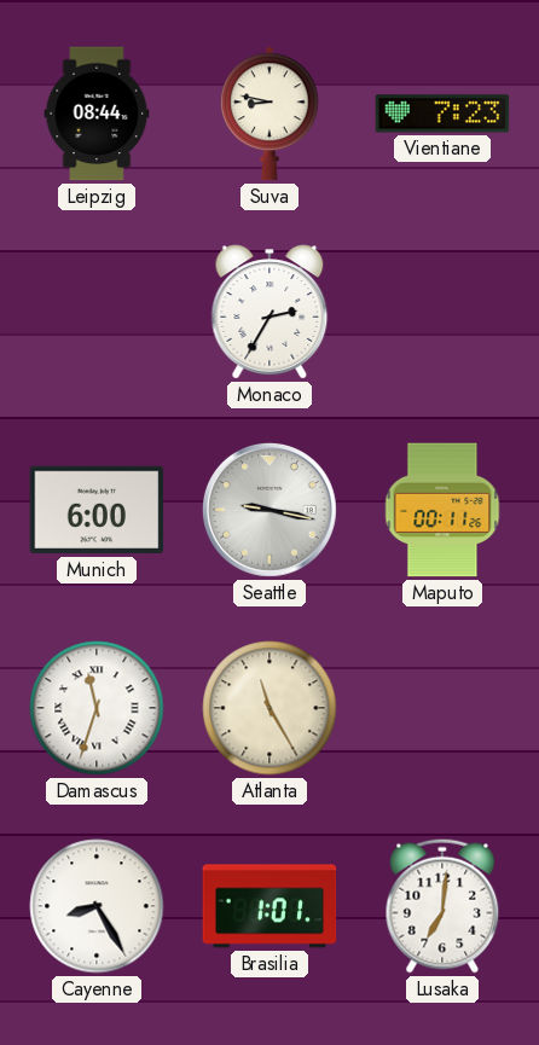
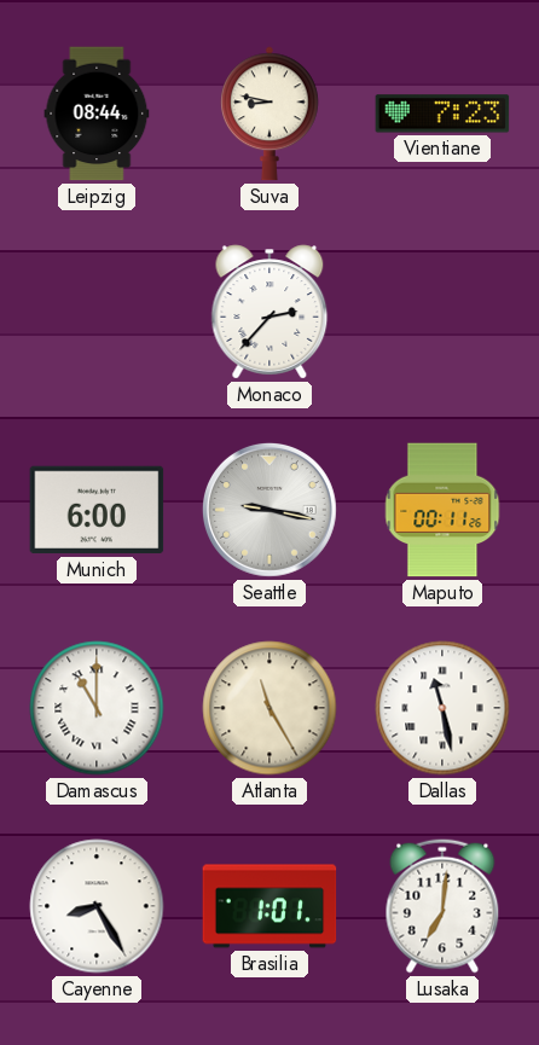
Monaco: 2:35 -> 2:37 (269, 312)
Damascus: 11:33 -> 11:00 (97, 708)
Dallas: none -> 11:28 (442, 708)
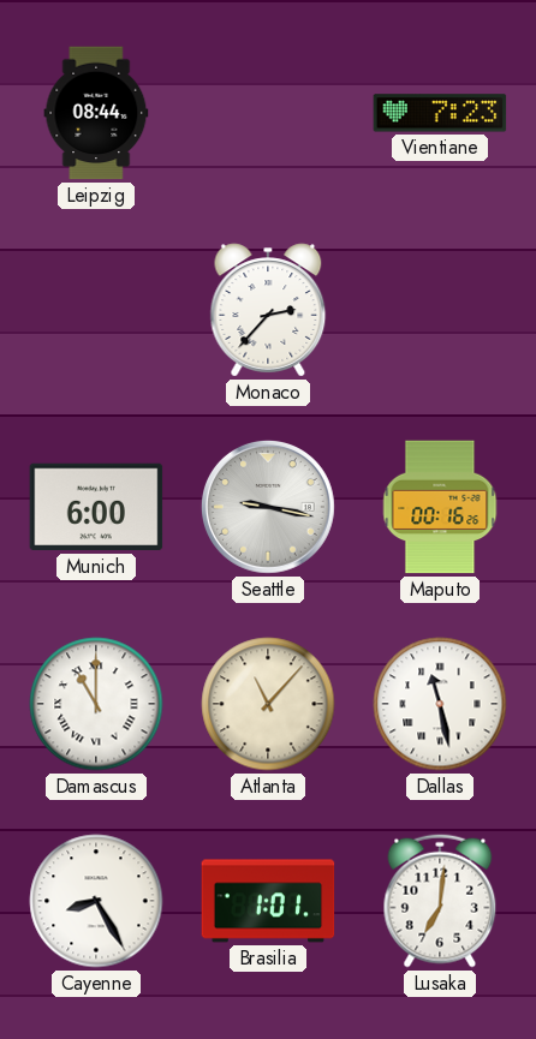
Suva: 8:47 -> none (269, 114)
Maputo: 00:11 -> 00:16 (440, 507)
Atlanta: 11:25 -> 11:07 (268, 704)
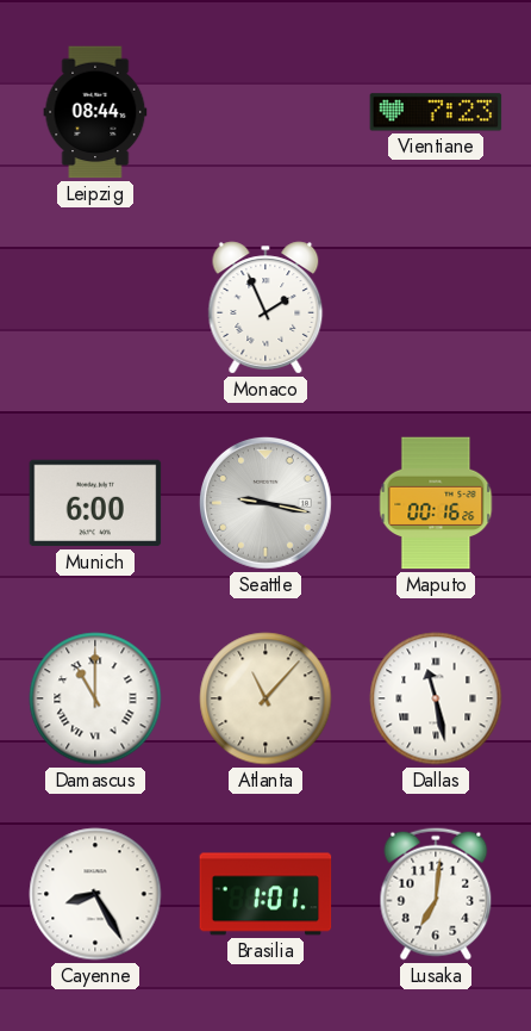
Monaco: 2:37 -> 1:56 (265, 308)
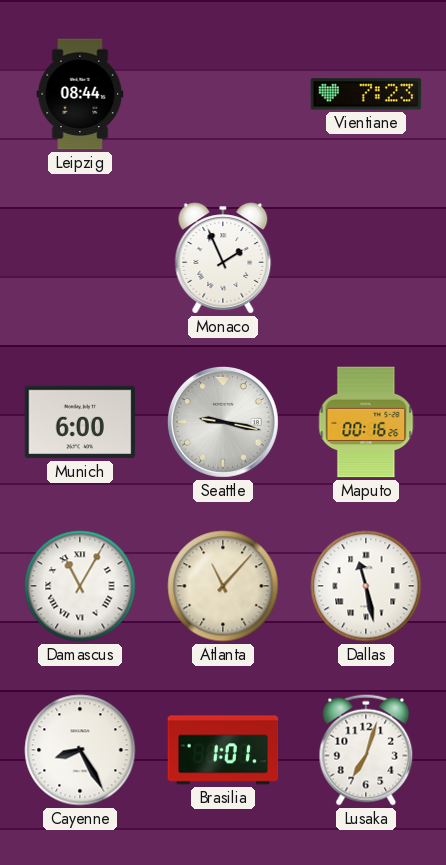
Damascus: 11:00 -> 11:05 (80, 586)
Lusaka: 7:01 -> 7:03 (366, 750)
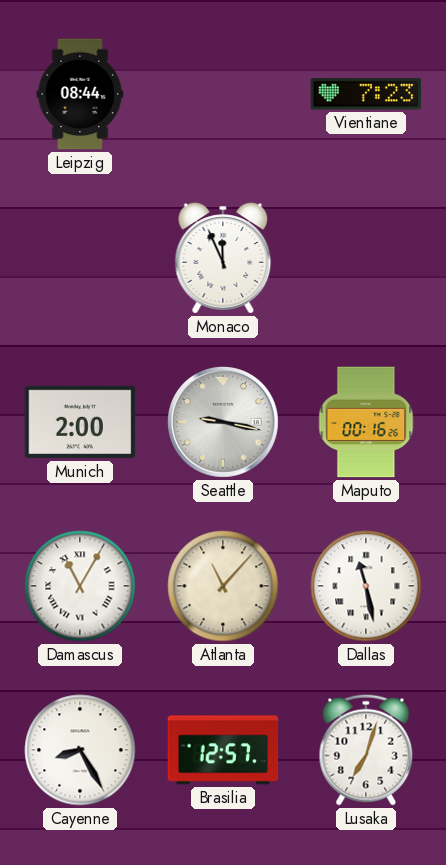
Monaco: 1:56 -> 11:56 (223, 258)
Munich: 6:00 -> 2:00 (80, 422)
Brasilia: 1:01 -> 12:57 (223, 750)
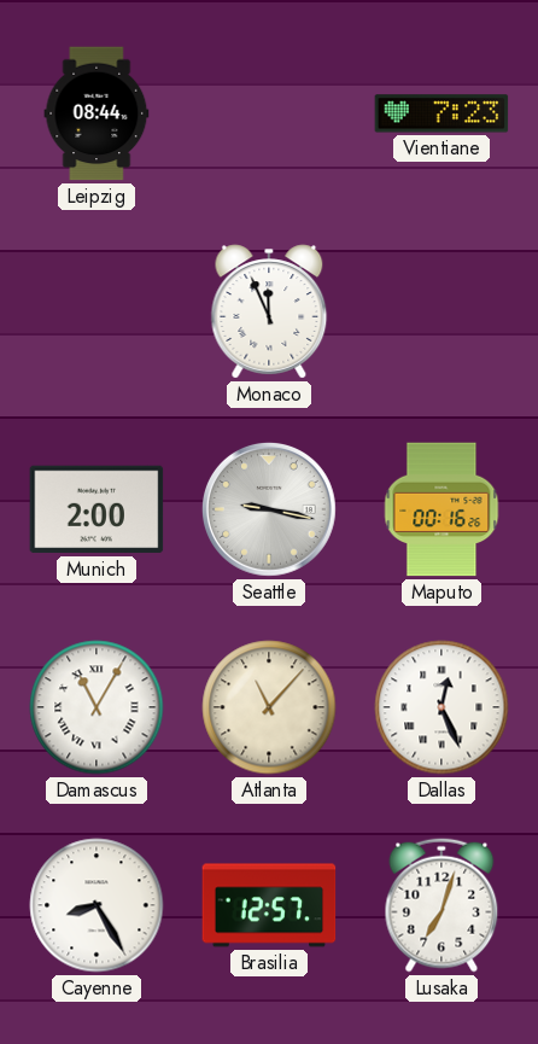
Dallas: 11:28 -> 12:26 (441, 707)
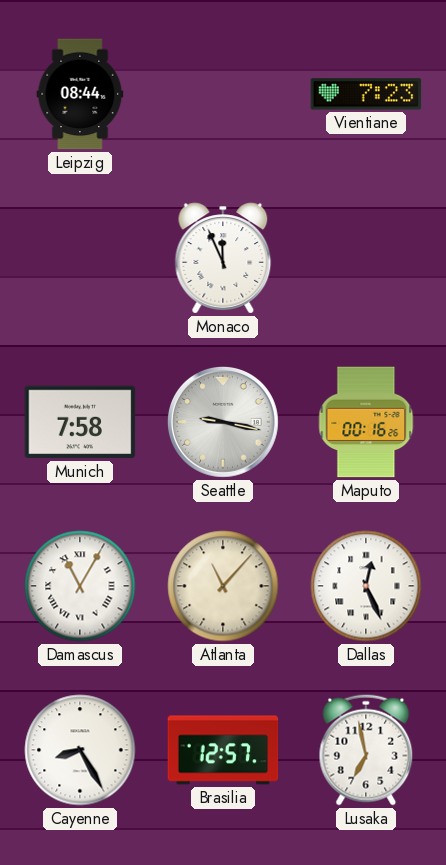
Munich: 2:00 -> 7:58 (80, 422)
Lusaka: 7:03 -> 6:58 (366, 750)
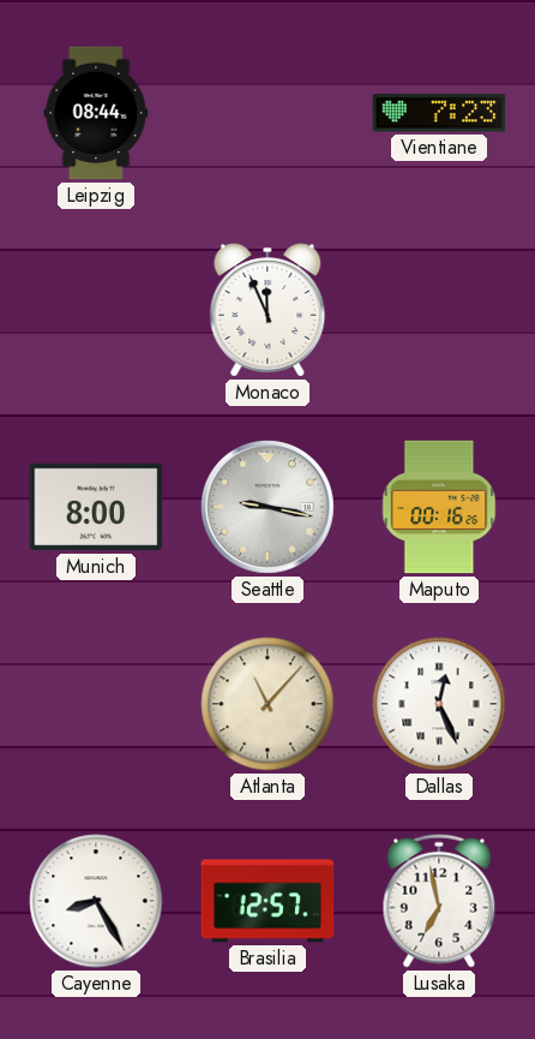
Munich: 7:58 -> 8:00 (96, 507)
Damascus: 11:05 -> none (80, 586)
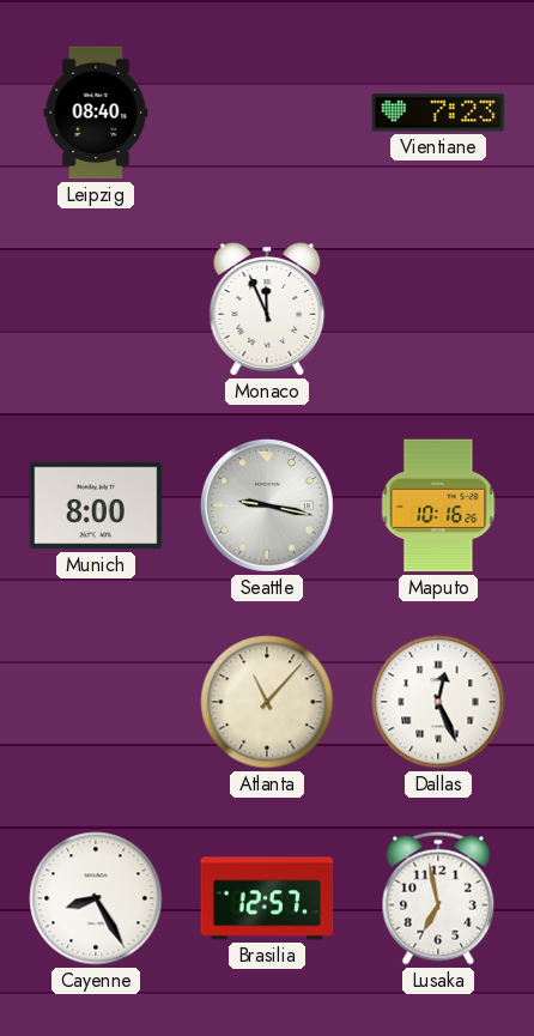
Leipzig: 08:44 -> 08:40 (96, 113)
Maputo: 00:16 -> 10:16 (438, 505)
